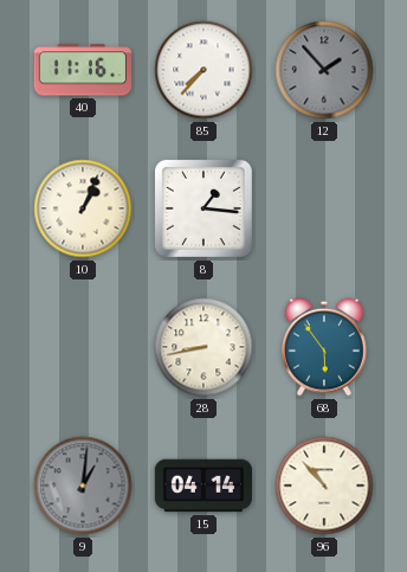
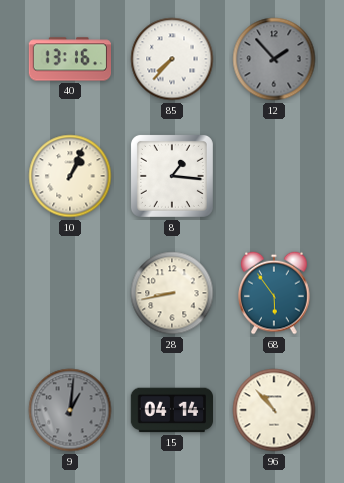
40: 11:16 -> 13:16 (69, 59)
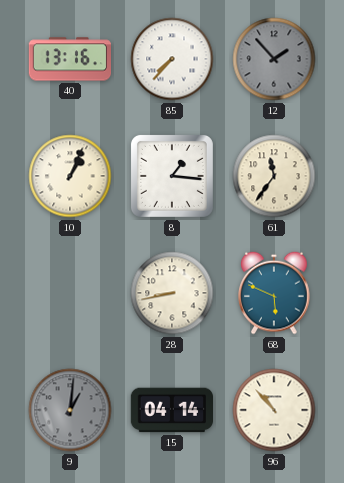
61: none -> 11:36 (274, 176)
68: 5:54 -> 5:49 (274, 293)
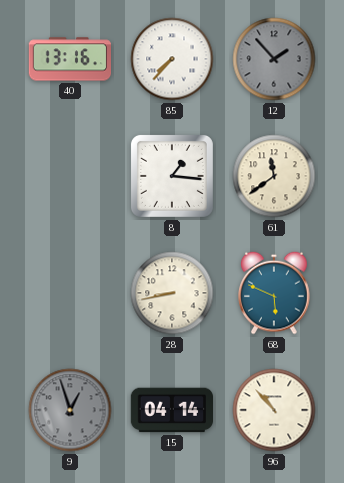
10: 1:04 -> none (70, 176)
61: 11:36 -> 11:39 (274, 176)
9: 1:01 -> 12:57 (70, 410)
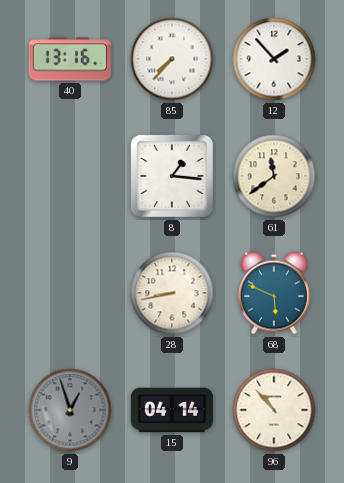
12 dial: grey -> white (274, 59)
